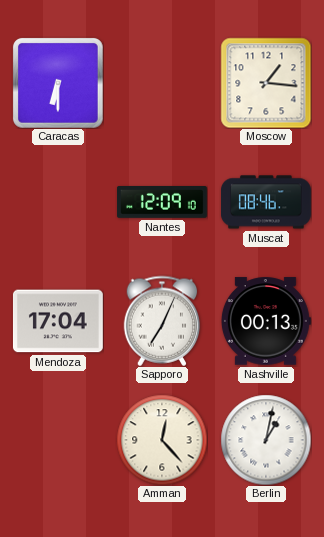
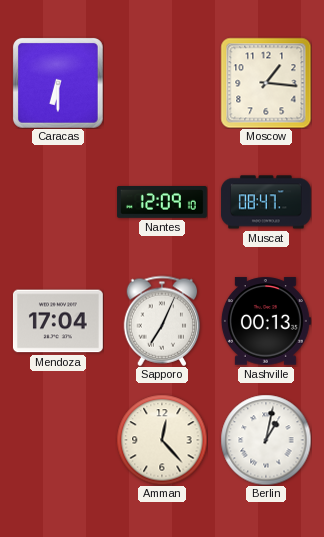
Muscat: 08:46 -> 08:47 (266, 202)
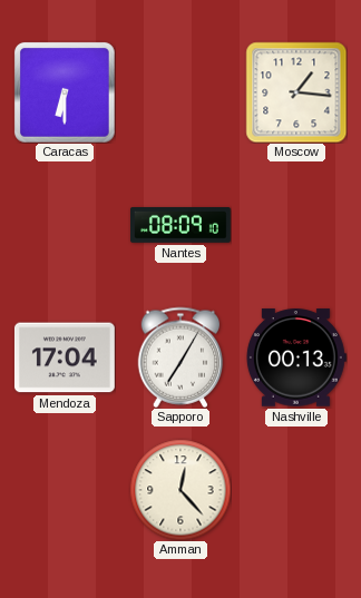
Nantes: 12:09 -> 08:09 (180, 226)
Muscat: 08:47 -> none (266, 202)
Sapporo: 7:04 -> 7:05 (180, 357)
Berlin: 1:02 -> none (266, 440)
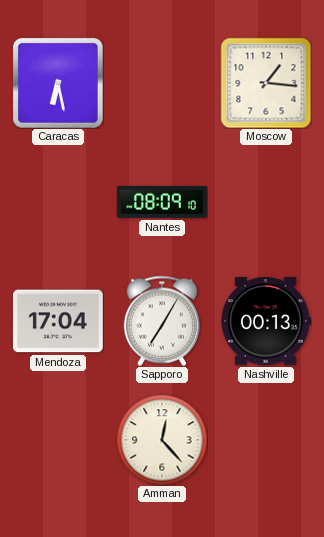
Caracas: 6:30 -> 6:28 (58, 83)
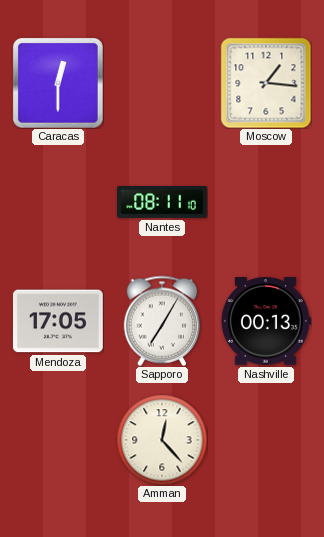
Caracas: 6:28 -> 12:30 (58, 83)
Nantes: 08:09 -> 08:11 (162, 203)
Mendoza: 17:04 -> 17:05 (58, 321)
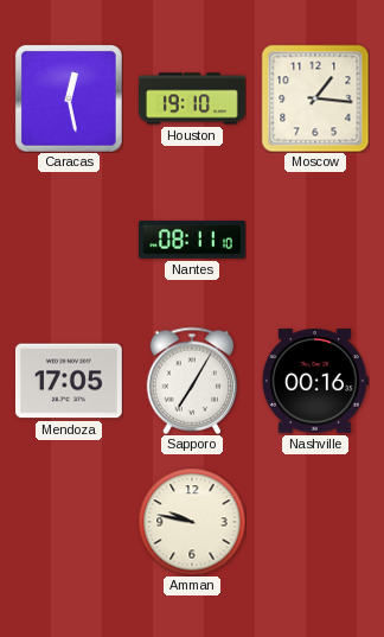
Caracas: 12:30 -> 12:28 (69, 98)
Houston: none -> 19:10 (192, 98)
Nashville: 00:13 -> 00:16 (315, 381)
Amman: 12:23 -> 9:47 (192, 522)
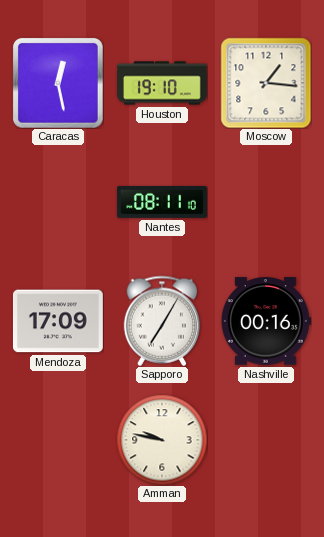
Mendoza: 17:05 -> 17:09 (58, 321)
